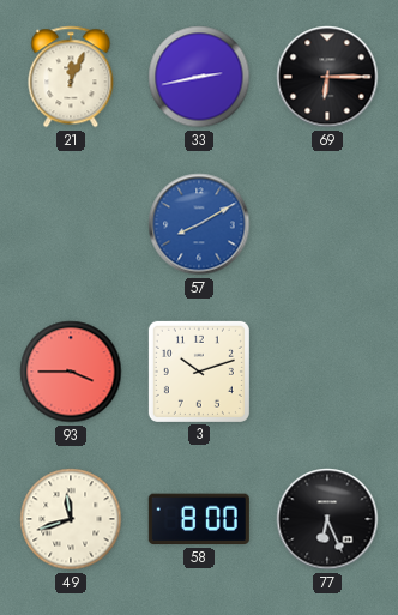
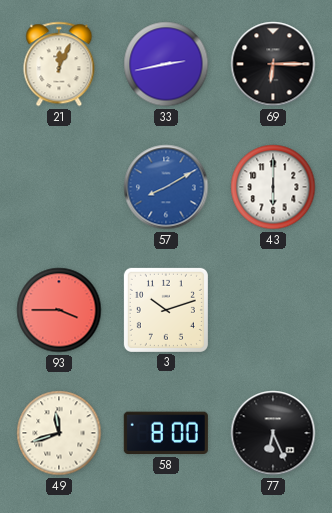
43: none -> 6:00 (273, 187)
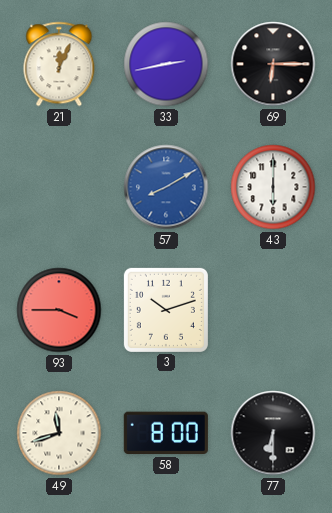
77: 6:26 -> 6:30 (273, 433)
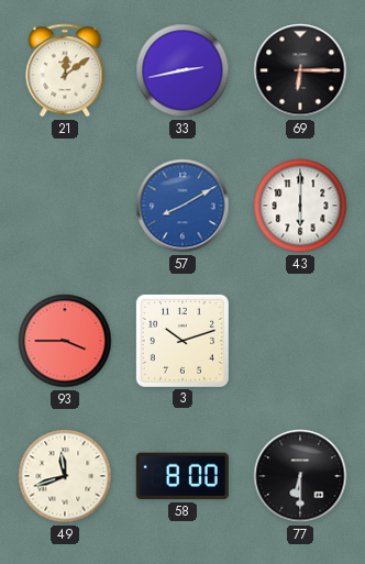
21: 12:04 -> 12:09 (65, 70)
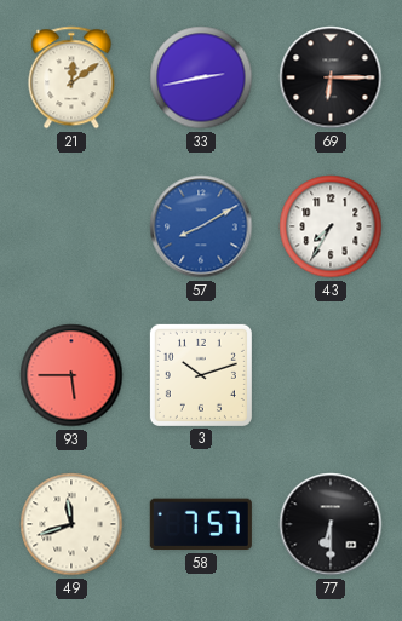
43: 6:00 -> 7:35 (331, 226)
93: 3:45 -> 5:45 (71, 375)
58: 8:00 -> 7:57 (201, 524)
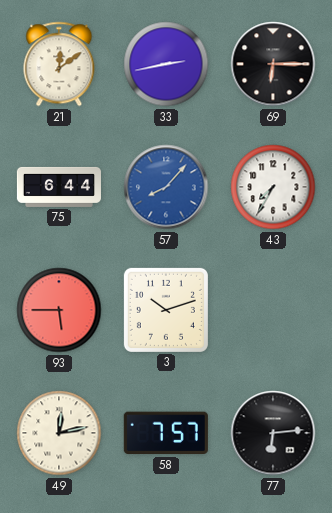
75: none -> 6:44 (59, 187)
57: 8:10 -> 8:07 (166, 187)
49: 11:42 -> 12:13 (59, 433)
77: 6:30 -> 6:14 (273, 433)
